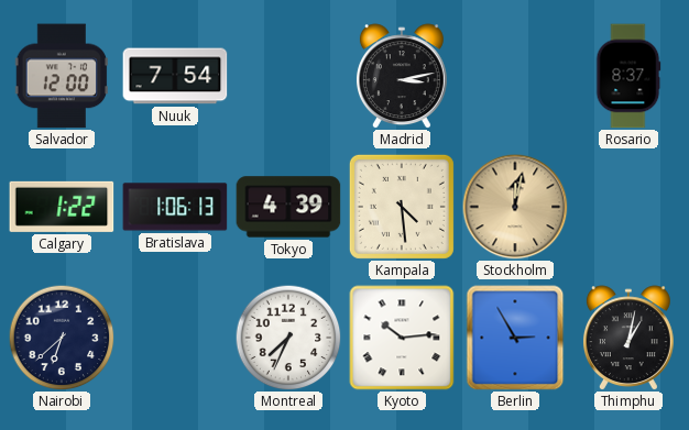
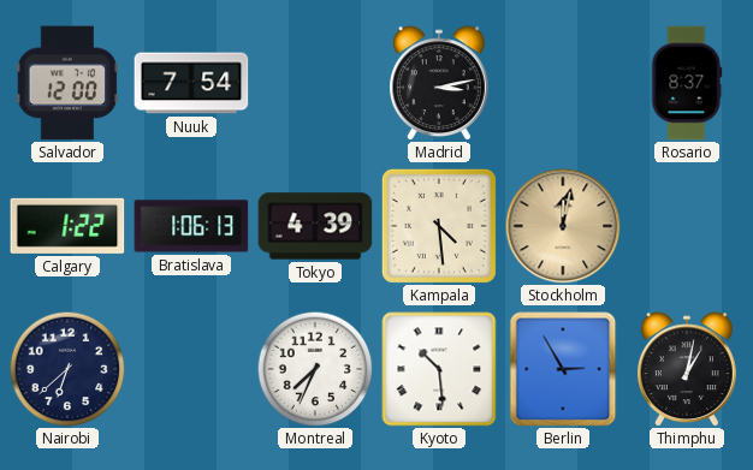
Kyoto: 10:14 -> 10:29 (439, 369)
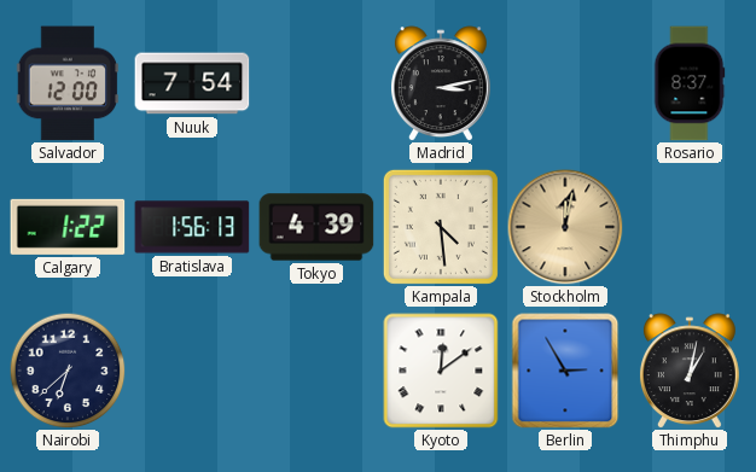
Bratislava: 1:06 -> 1:56 (192, 227)
Montreal: 7:34 -> none (315, 369)
Kyoto: 10:29 -> 12:09 (441, 371)
